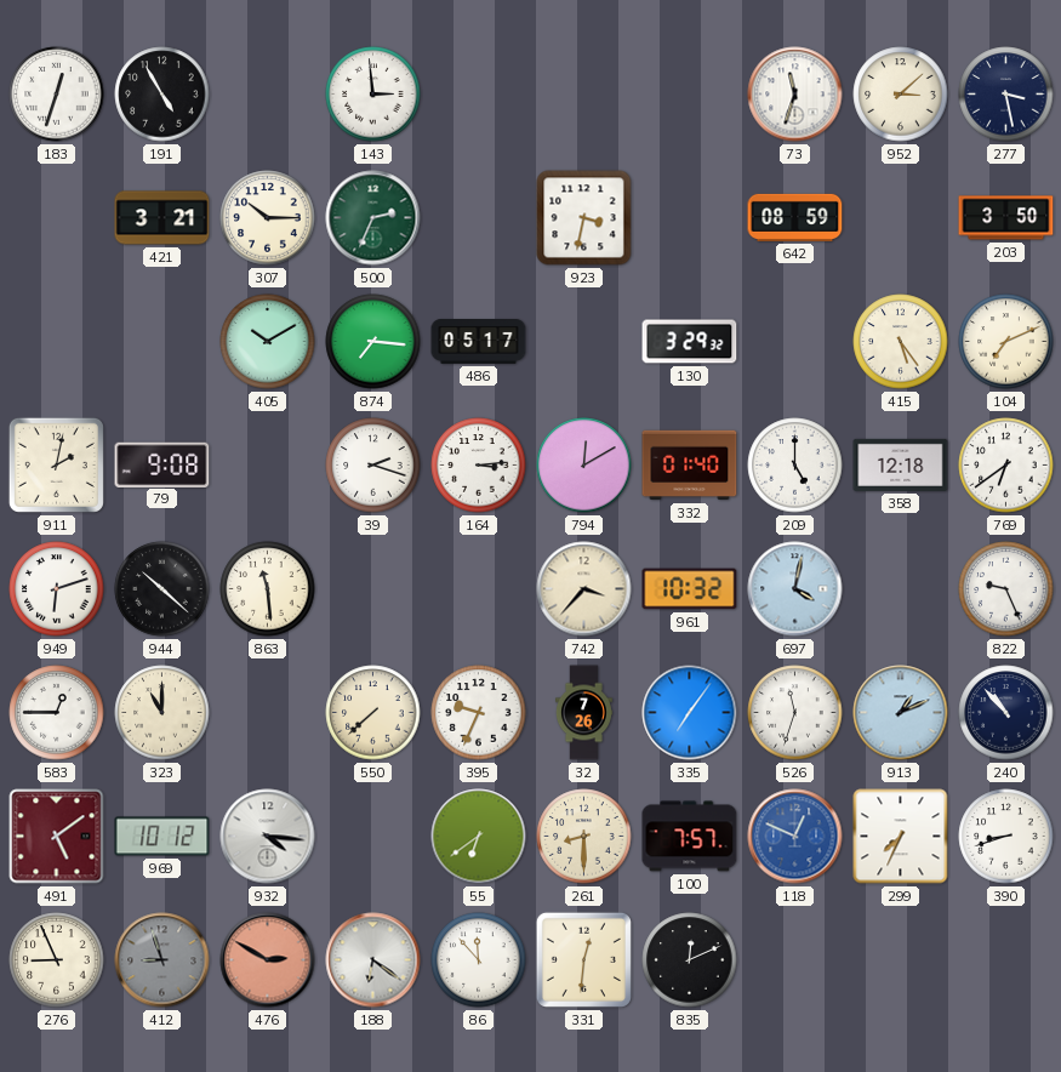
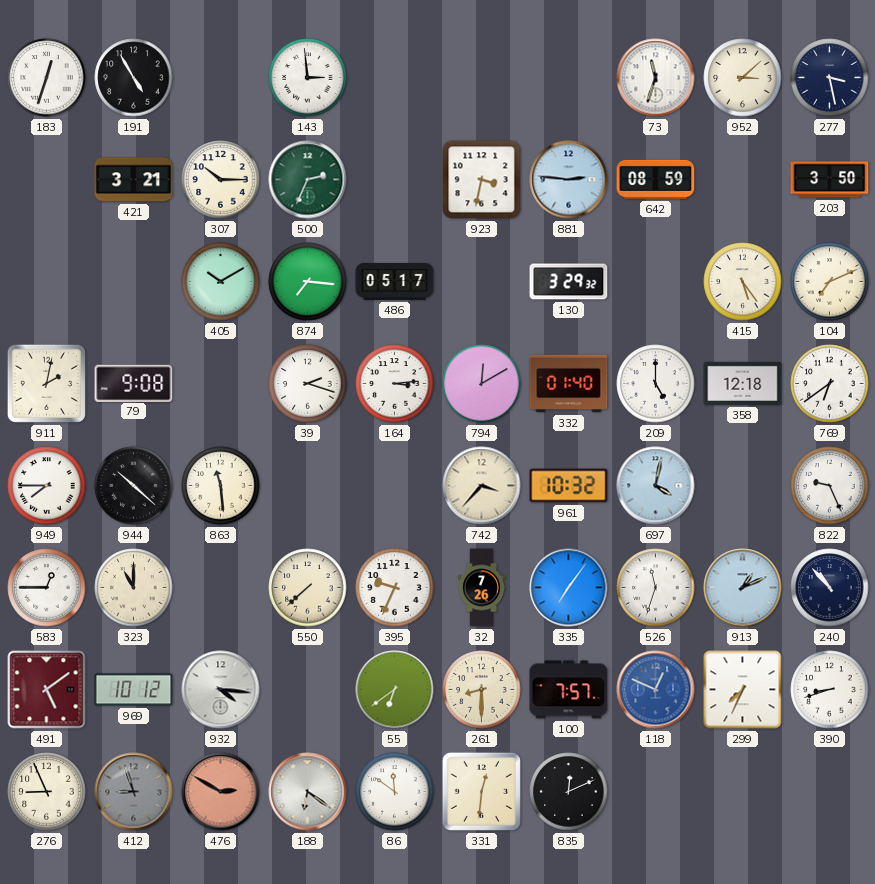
881: none -> 2:46 (569, 180)
949: 6:12 -> 7:45 (47, 486)
86: 11:53 -> 11:51 (395, 792)
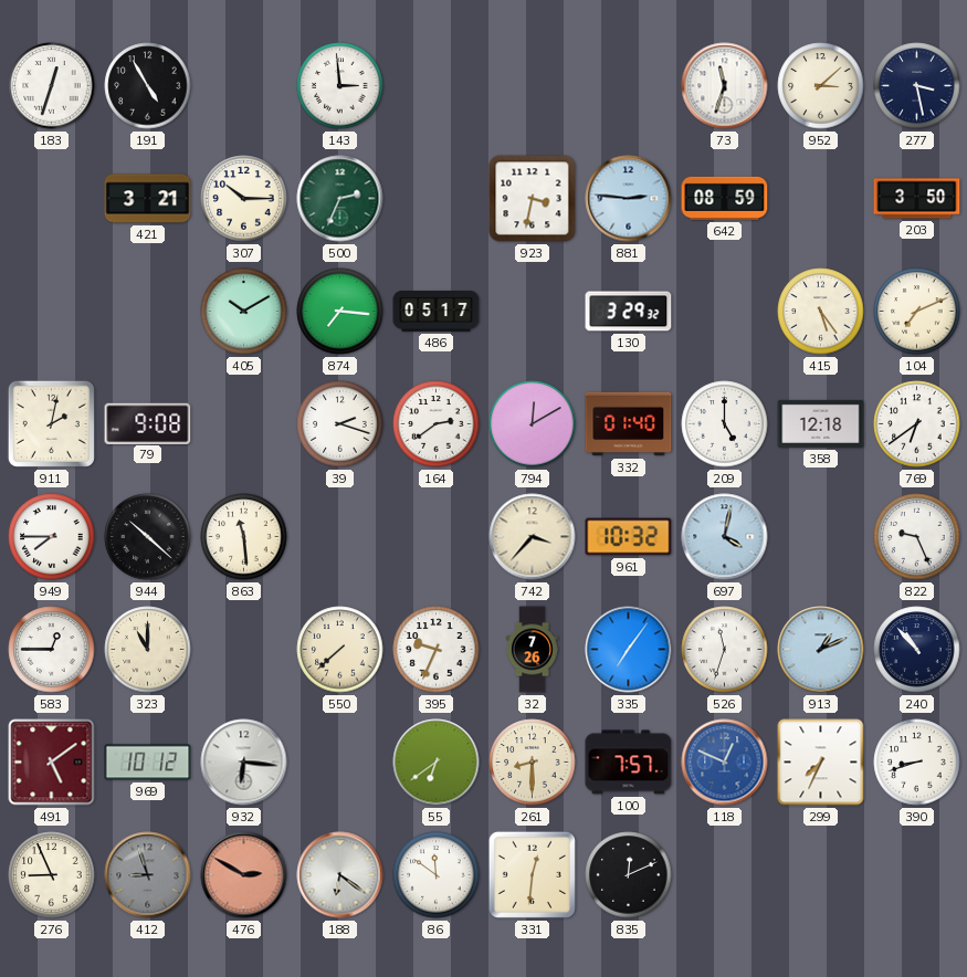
164: 3:14 -> 2:39 (437, 424)
932: 4:16 -> 6:16 (244, 763)
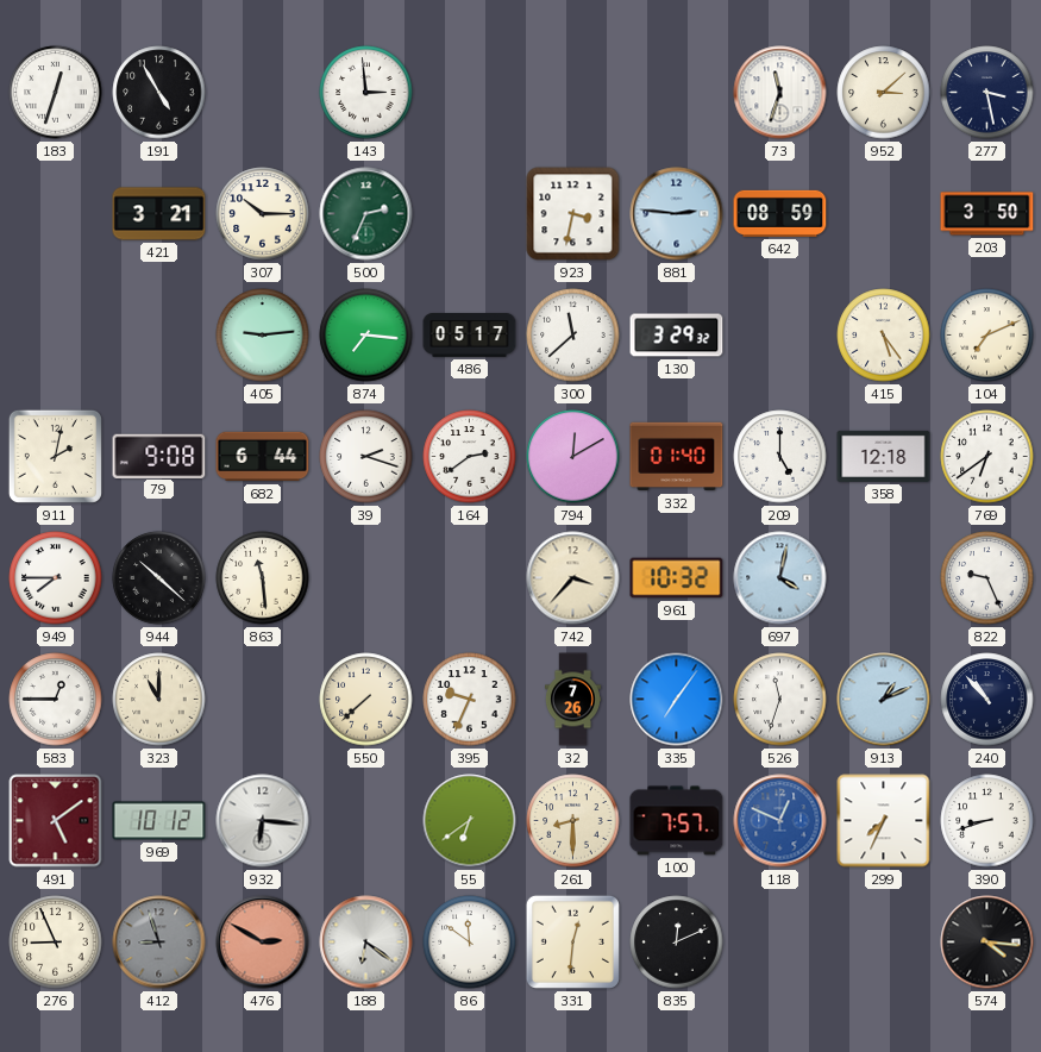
405: 10:10 -> 9:14 (263, 336)
300: none -> 11:38 (573, 336)
682: none -> 6:44 (263, 457)
574: none -> 4:16 (987, 943)
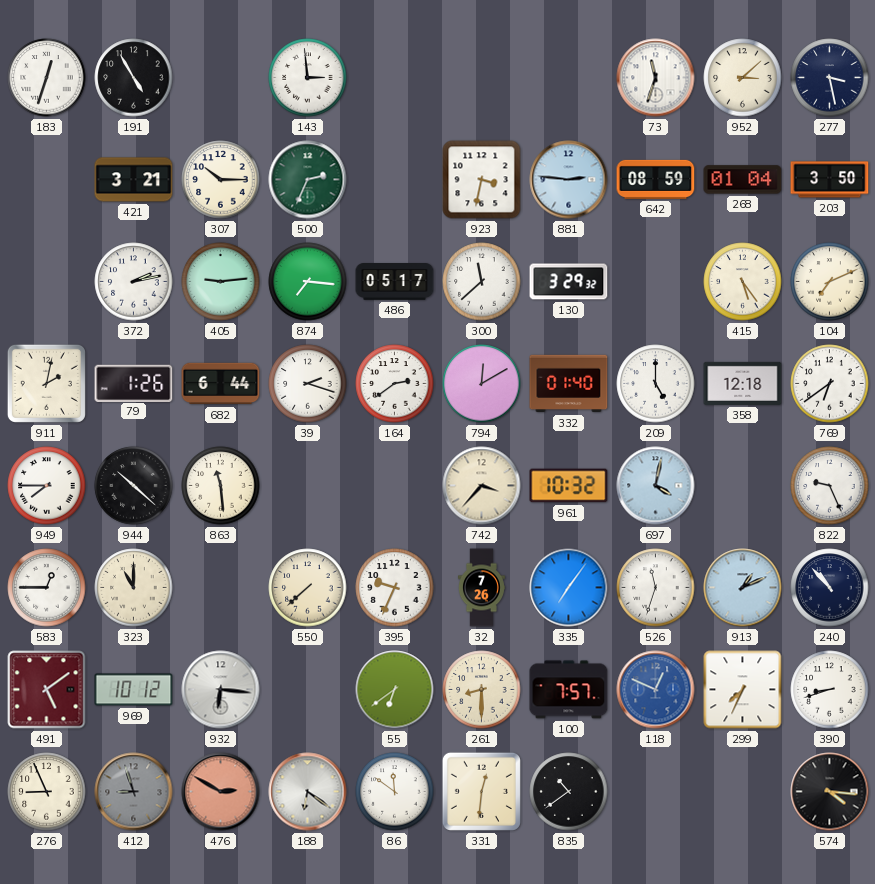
268: none -> 01:04 (743, 180)
372: none -> 2:13 (134, 282)
79: 9:08 -> 1:26 (134, 383)
835: 12:11 -> 10:39 (569, 792)
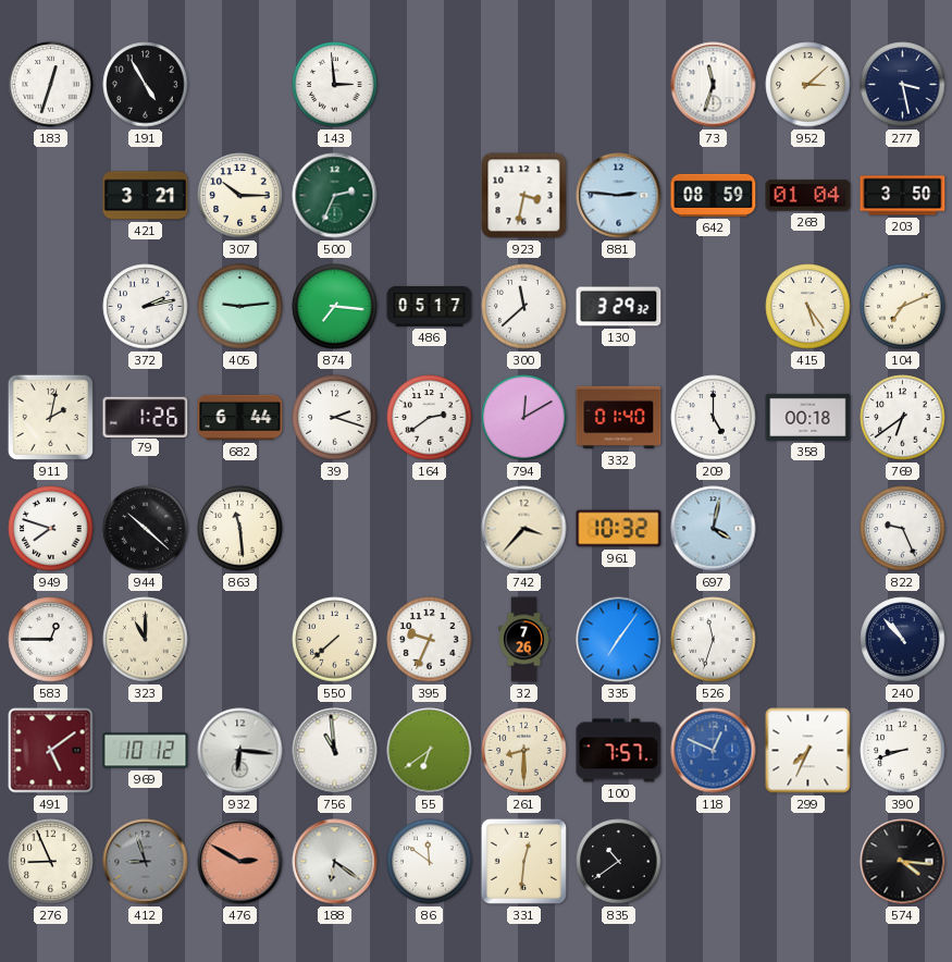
358: 12:18 -> 00:18 (808, 417)
949: 7:45 -> 7:48 (51, 529)
913: 1:11 -> none (743, 588)
756: none -> 10:59 (335, 751)
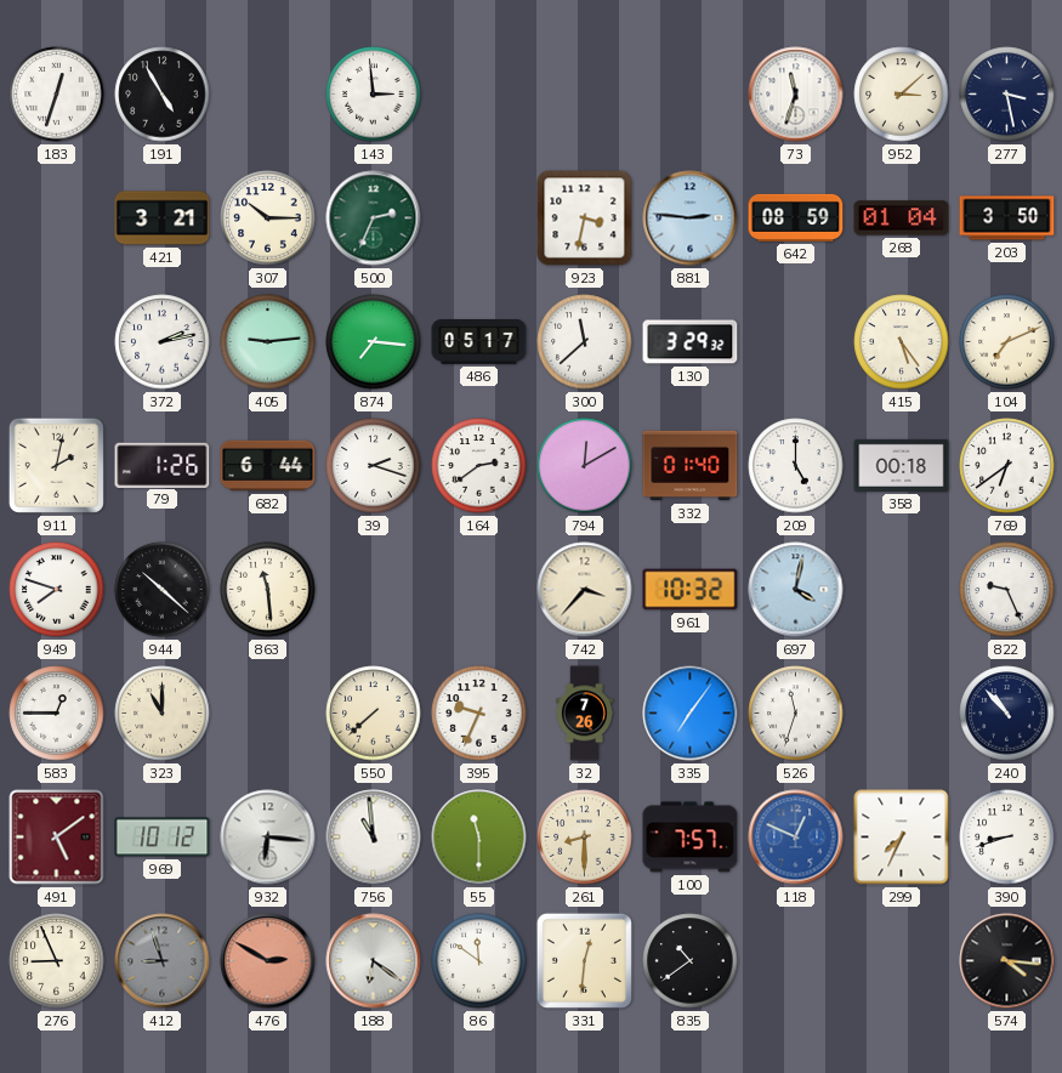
55: 6:39 -> 11:30 (479, 838)
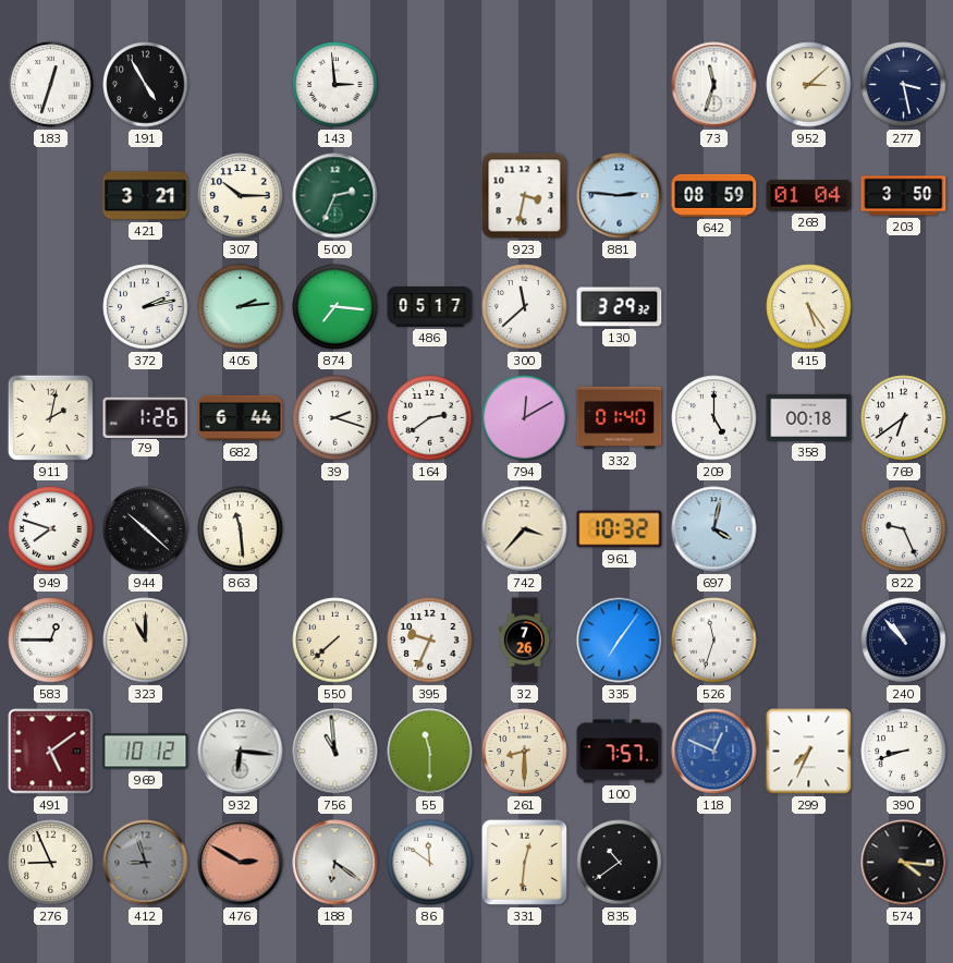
405: 9:14 -> 2:14 (241, 307)
104: 7:11 -> none (1007, 342)
